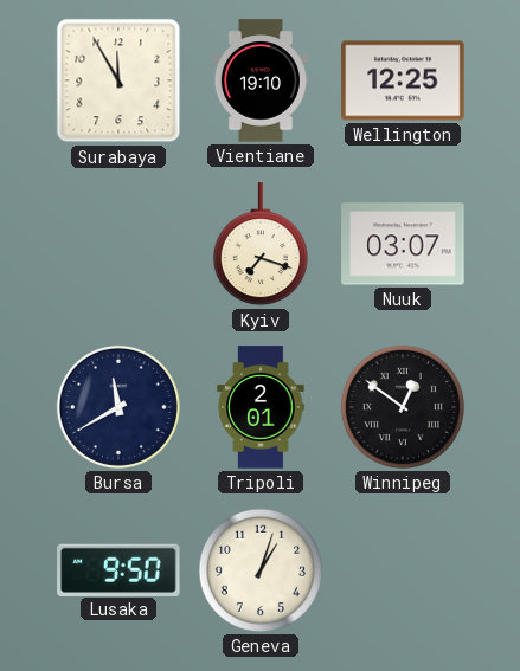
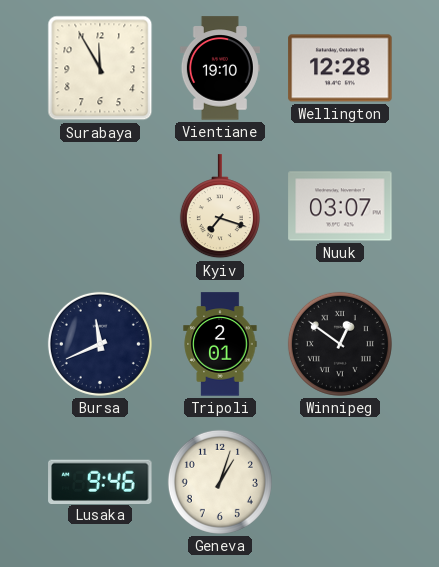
Wellington: 12:25 -> 12:28 (340, 68)
Bursa: 11:40 -> 11:41 (100, 344)
Lusaka: 9:50 -> 9:46 (100, 481)
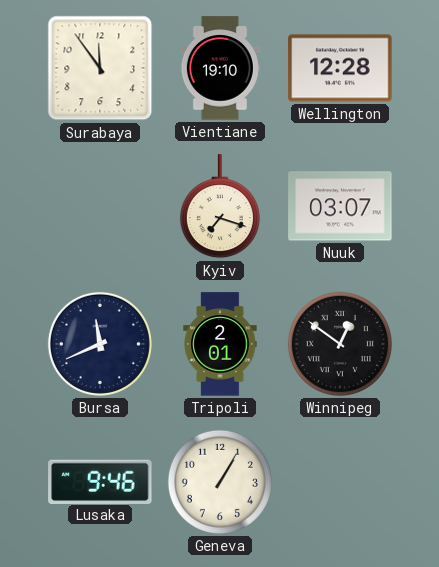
Surabaya: 11:55 -> 11:54 (100, 68)
Geneva: 1:03 -> 1:05 (220, 482)
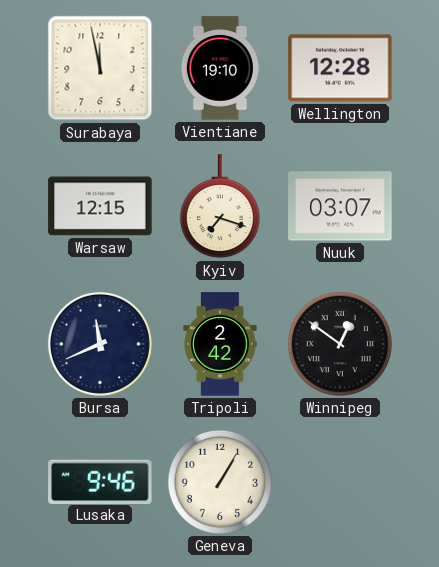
Surabaya: 11:54 -> 11:58 (100, 68)
Warsaw: none -> 12:15 (100, 206)
Tripoli: 2:01 -> 2:42 (220, 344)
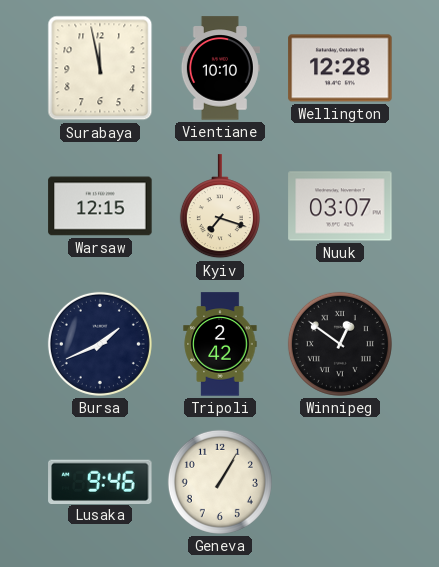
Vientiane: 19:10 -> 10:10 (220, 68)
Bursa: 11:41 -> 1:41 (100, 344)
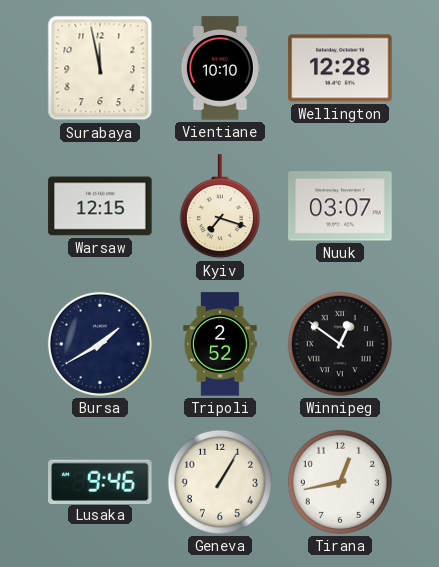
Bursa: 1:41 -> 1:40 (100, 344)
Tripoli: 2:42 -> 2:52 (220, 344)
Tirana: none -> 12:43 (340, 482)
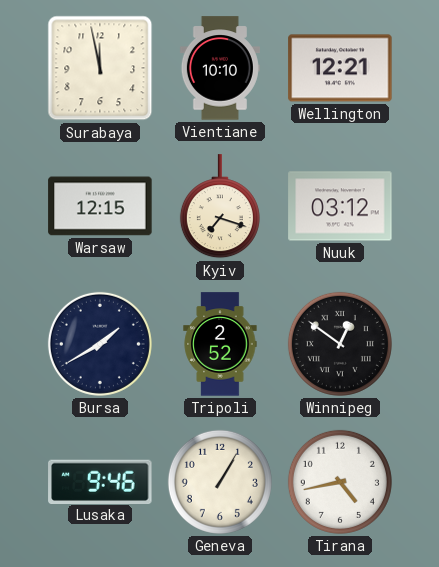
Wellington: 12:28 -> 12:21 (340, 68)
Nuuk: 03:07 -> 03:12 (340, 206)
Tirana: 12:43 -> 4:43 (340, 482)
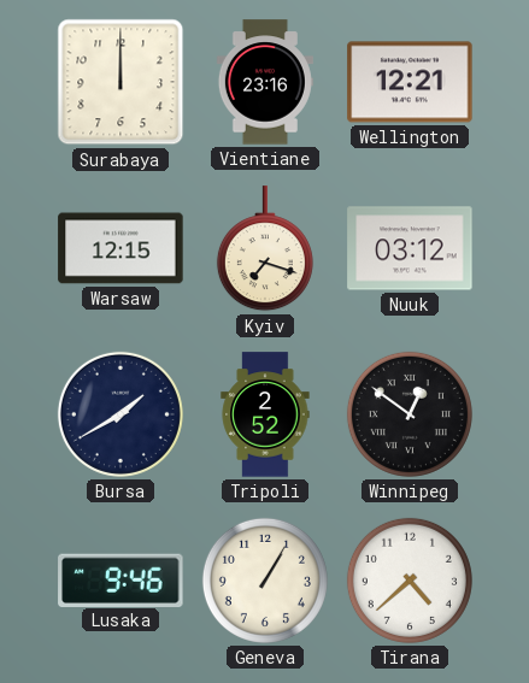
Surabaya: 11:58 -> 12:00 (121, 82)
Vientiane: 10:10 -> 23:16 (265, 82)
Tirana: 4:43 -> 4:38 (410, 581)
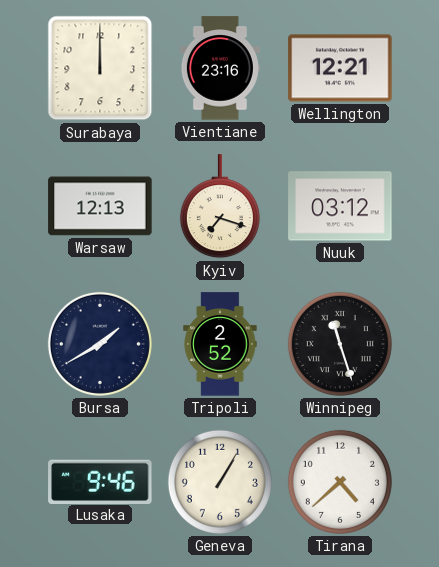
Warsaw: 12:15 -> 12:13 (100, 206)
Winnipeg: 12:51 -> 11:27 (340, 344)
